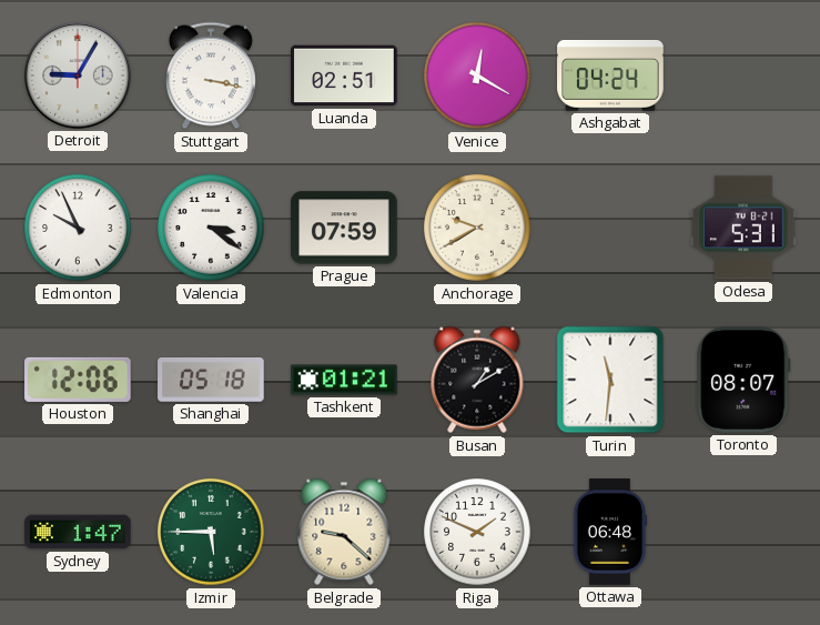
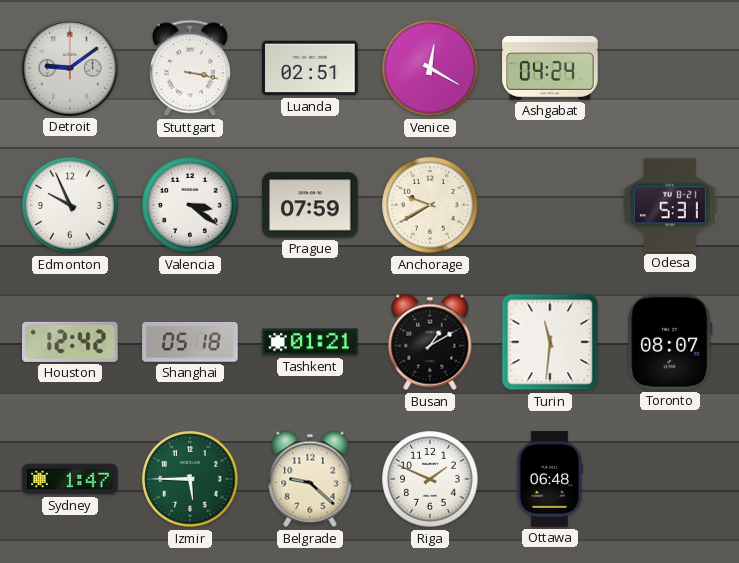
Detroit: 9:05 -> 9:09 (71, 69)
Houston: 12:06 -> 12:42 (70, 342)
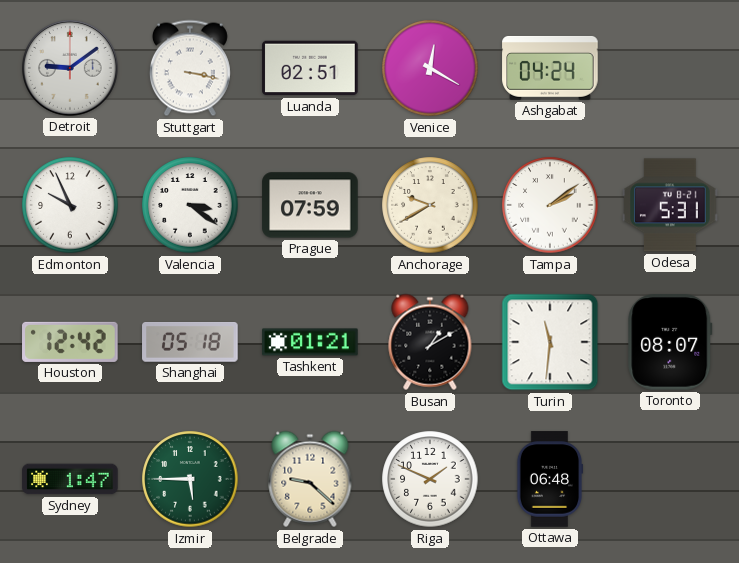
Tampa: none -> 2:09 (550, 205)
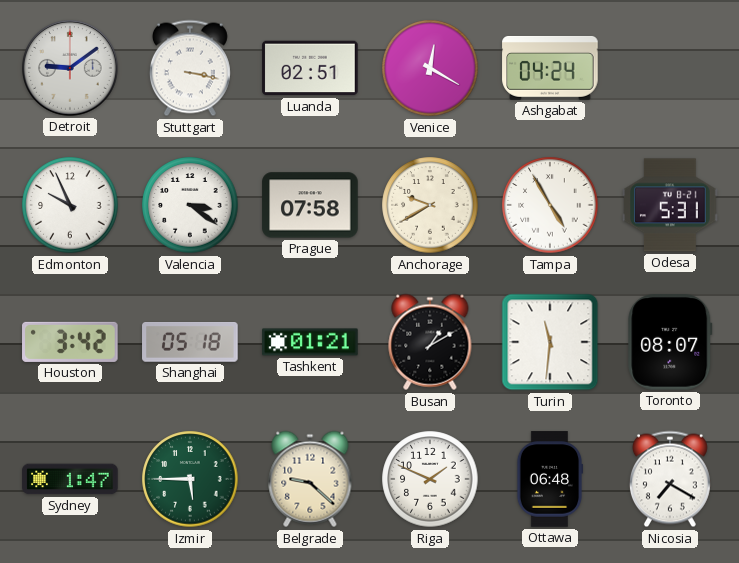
Prague: 07:59 -> 07:58 (310, 205)
Tampa: 2:09 -> 4:55 (550, 205)
Houston: 12:42 -> 3:42 (70, 342)
Nicosia: none -> 7:20 (670, 479)
